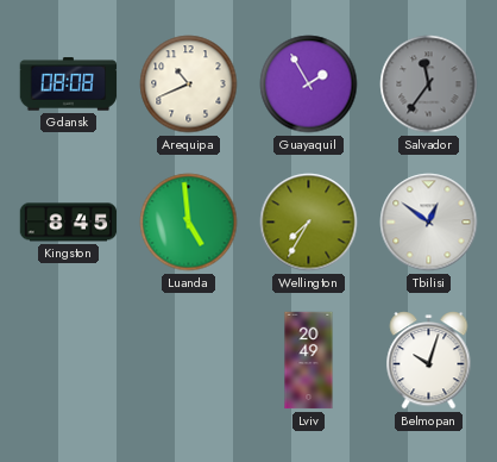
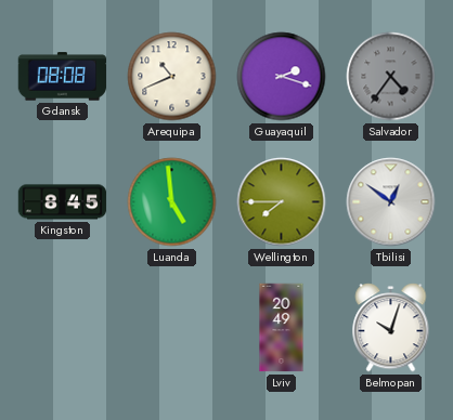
Guayaquil: 1:55 -> 2:18 (282, 77)
Salvador: 11:36 -> 4:36 (391, 77)
Wellington: 7:35 -> 7:45 (282, 202)
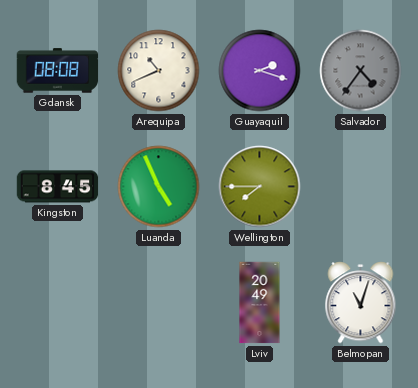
Luanda: 4:59 -> 4:56 (159, 187)
Tbilisi: 12:51 -> none (391, 202)
Belmopan: 10:03 -> 11:03 (361, 303)
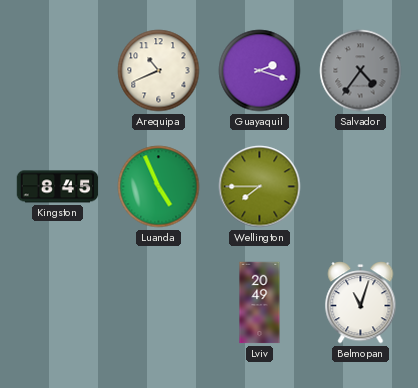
Gdansk: 08:08 -> none (58, 71)
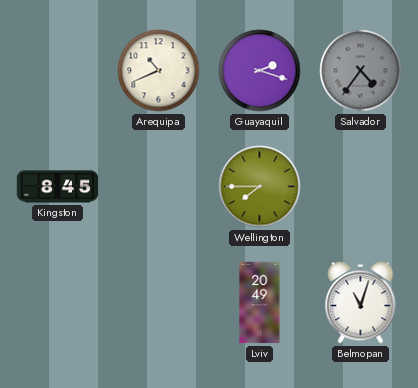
Luanda: 4:56 -> none (159, 187)
